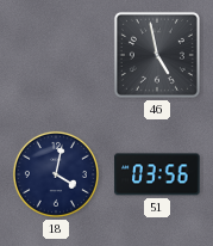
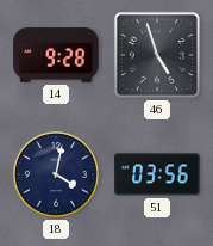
14: none -> 9:28 (56, 55)
46: 4:58 -> 4:57 (157, 55)
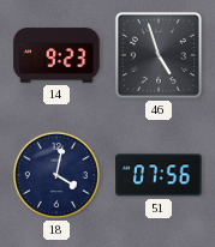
14: 9:28 -> 9:23 (56, 55)
51: 03:56 -> 07:56 (159, 175)
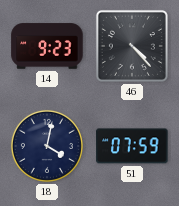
46: 4:57 -> 4:23 (132, 46)
51: 07:56 -> 07:59 (132, 146)
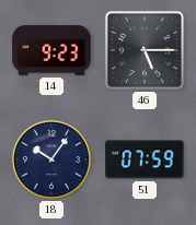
46: 4:23 -> 5:15 (145, 50)
18: 4:02 -> 10:06 (51, 159)
